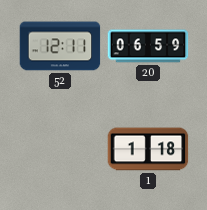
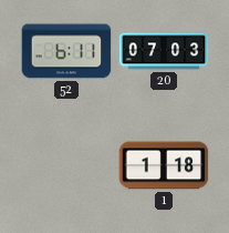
52: 12:11 -> 6:11 (66, 51)
20: 06:59 -> 07:03 (164, 51)
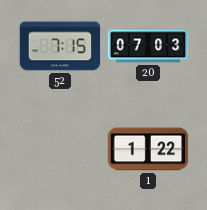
52: 6:11 -> 7:15 (60, 46)
1: 1:18 -> 1:22 (148, 149)
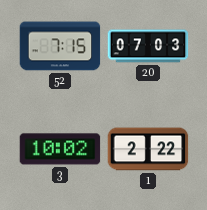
3: none -> 10:02 (60, 149)
1: 1:22 -> 2:22 (148, 149)
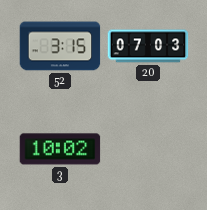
52: 7:15 -> 3:15 (60, 46)
1: 2:22 -> none (148, 149)
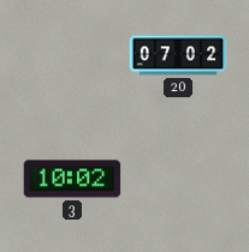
52: 3:15 -> none (60, 46)
20: 07:03 -> 07:02 (178, 55)
